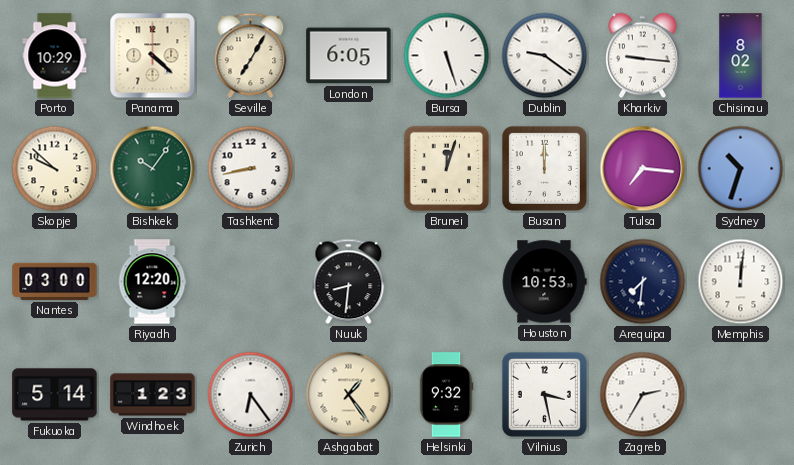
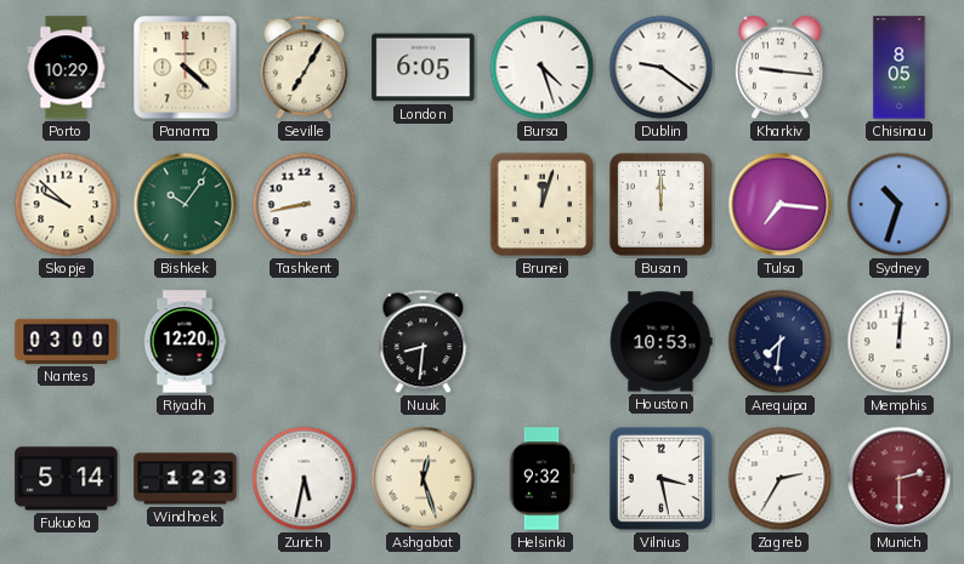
Bursa: 5:27 -> 4:27 (543, 68)
Chisinau: 8:02 -> 8:05 (900, 68)
Zurich: 6:24 -> 5:32 (305, 479)
Ashgabat: 1:24 -> 12:27 (424, 479)
Munich: none -> 2:30 (900, 479)
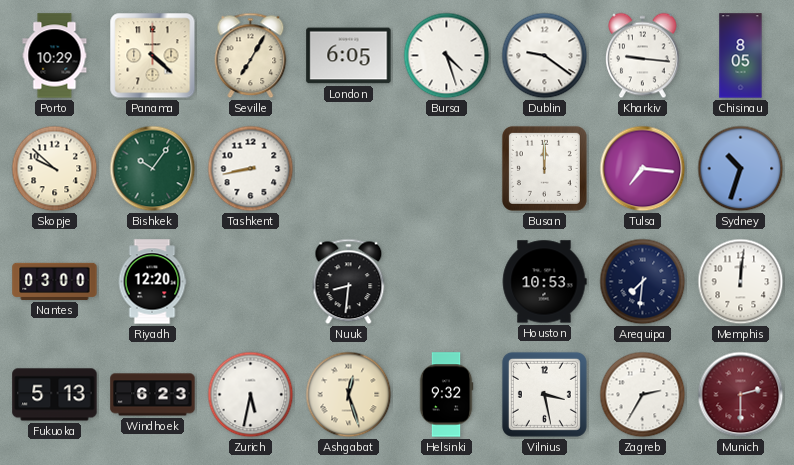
Brunei: 12:03 -> none (543, 205)
Fukuoka: 5:14 -> 5:13 (55, 395)
Windhoek: 1:23 -> 6:23 (153, 395)
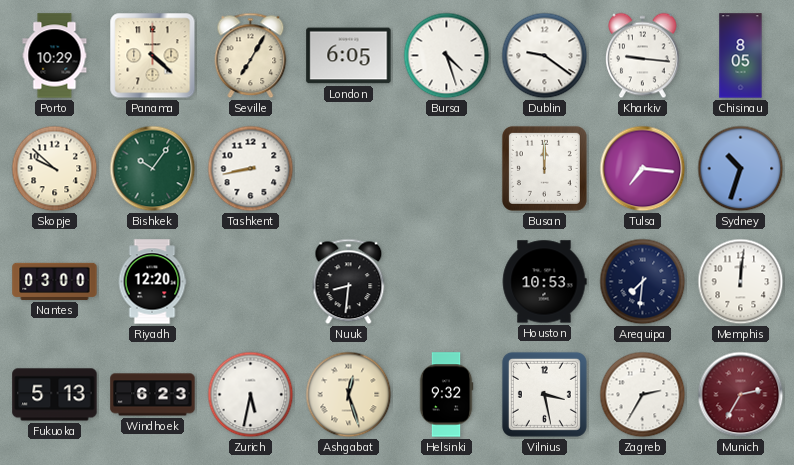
Munich: 2:30 -> 2:35 (741, 395)
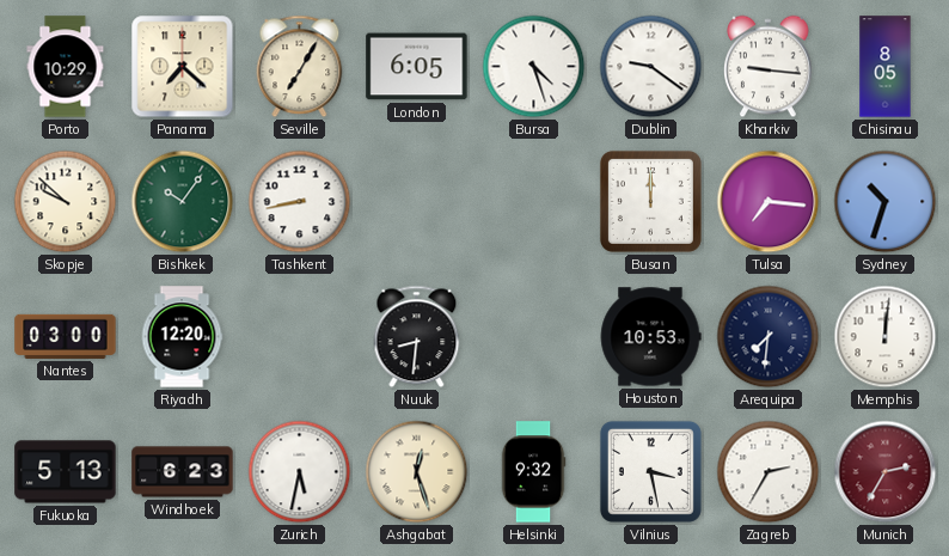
Panama: 4:22 -> 7:22 (183, 67)
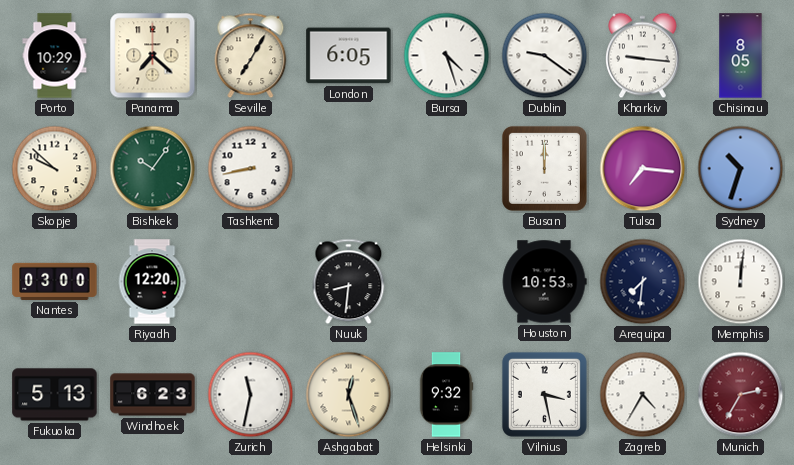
Zurich: 5:32 -> 11:32 (251, 395)
Zagreb: 2:35 -> 4:35 (643, 395)
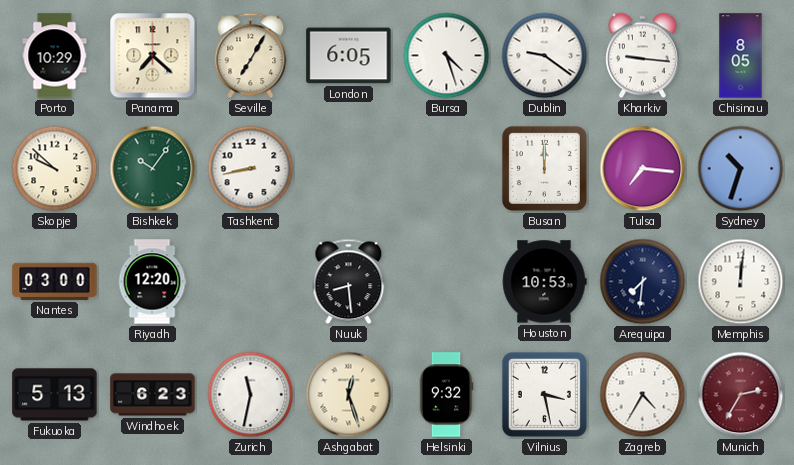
Nuuk: 8:31 -> 8:29 (349, 282)
